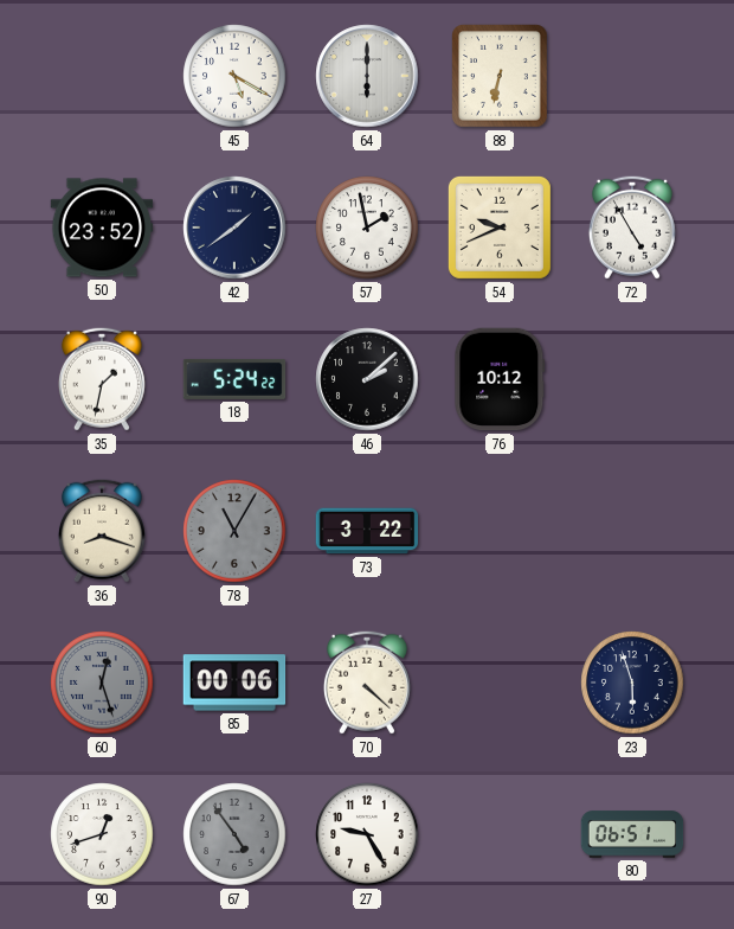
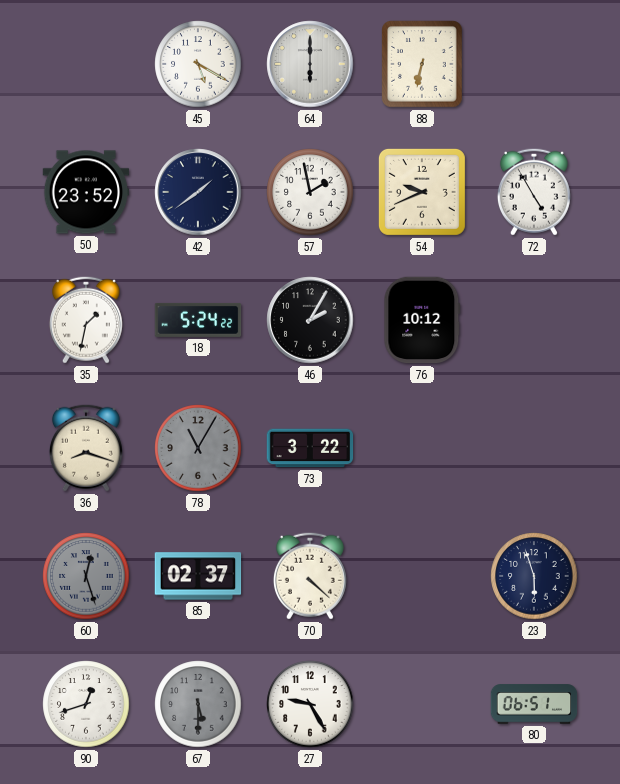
46: 2:08 -> 2:05 (310, 320)
85: 00:06 -> 02:37 (198, 576)
67: 4:54 -> 5:30 (198, 704)
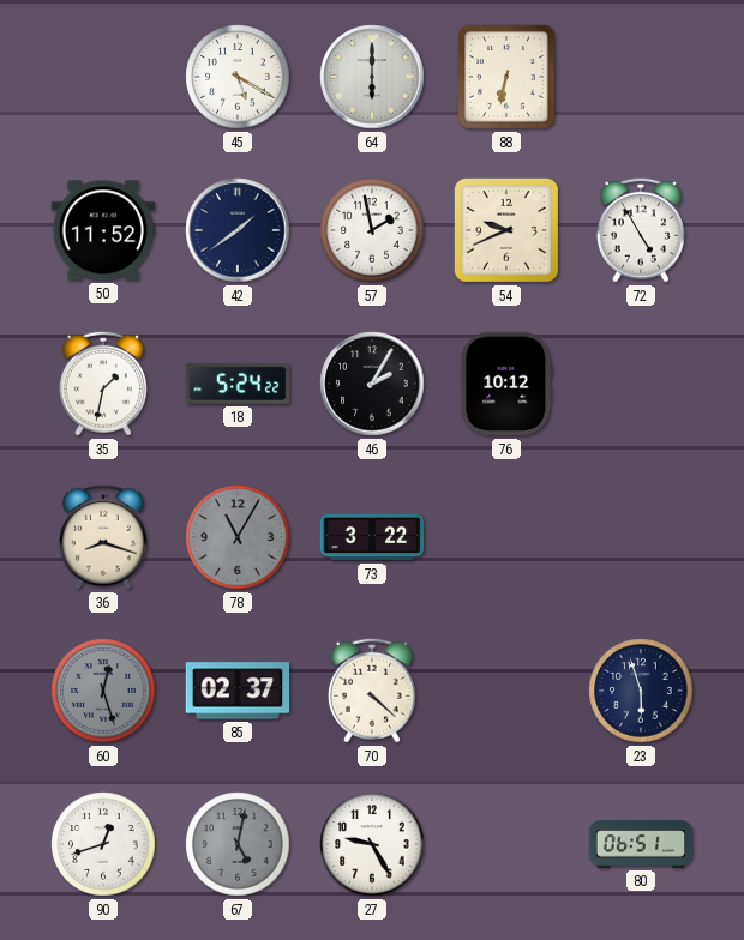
50: 23:52 -> 11:52 (103, 230)
67: 5:30 -> 5:02 (238, 844)
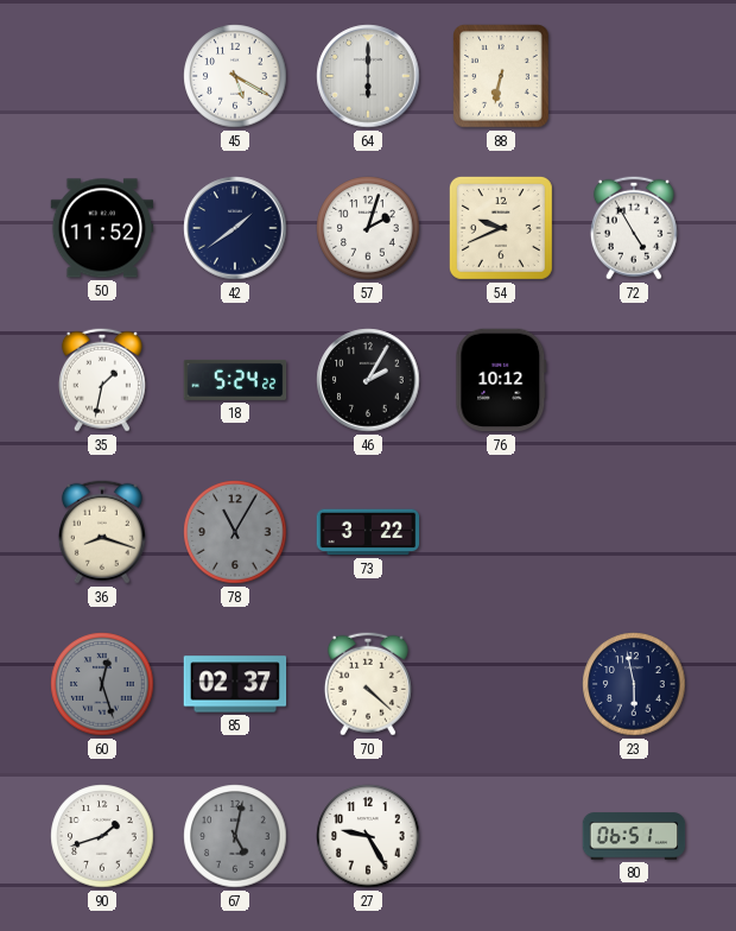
57: 1:58 -> 2:03 (368, 228)
23: 5:57 -> 5:58 (634, 684)
90: 12:42 -> 1:42 (102, 836)
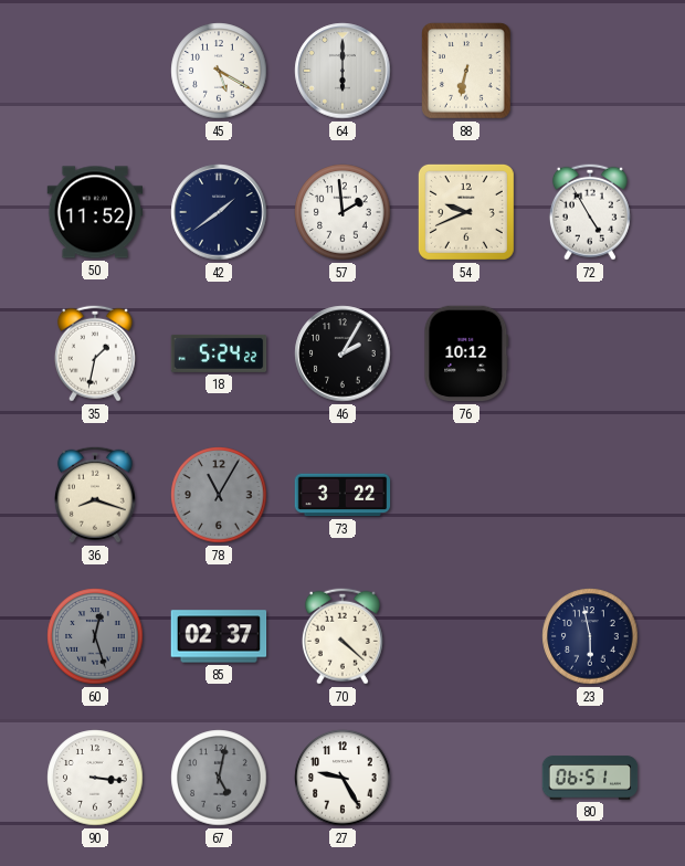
57: 2:03 -> 1:59 (342, 212)
90: 1:42 -> 3:16 (95, 778)
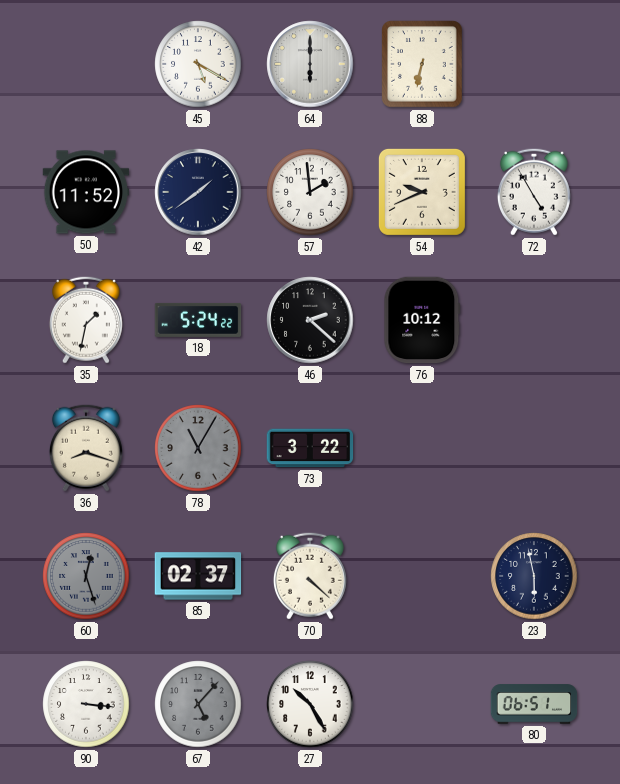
46: 2:05 -> 2:22 (310, 320)
67: 5:02 -> 5:07 (198, 704)
27: 9:25 -> 10:25 (310, 704)
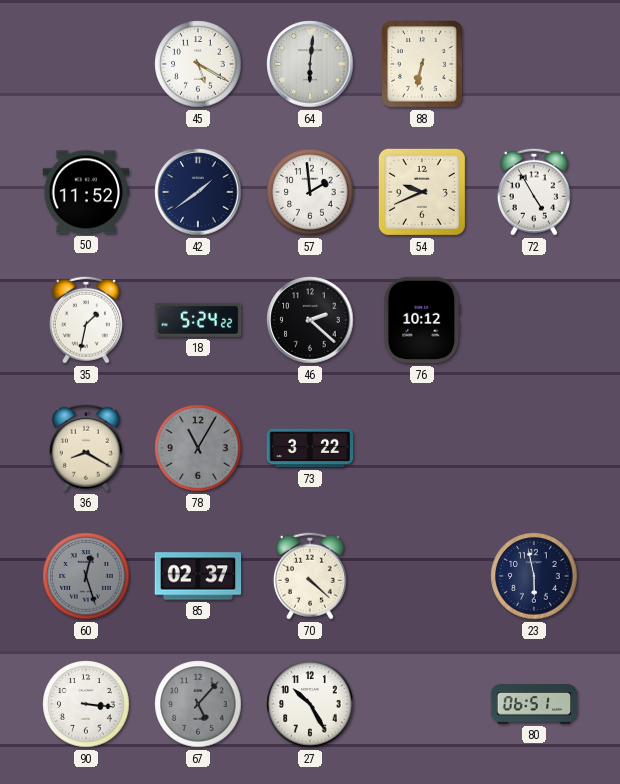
64: 6:00 -> 6:01 (310, 64)
36: 8:18 -> 8:20 (86, 448)
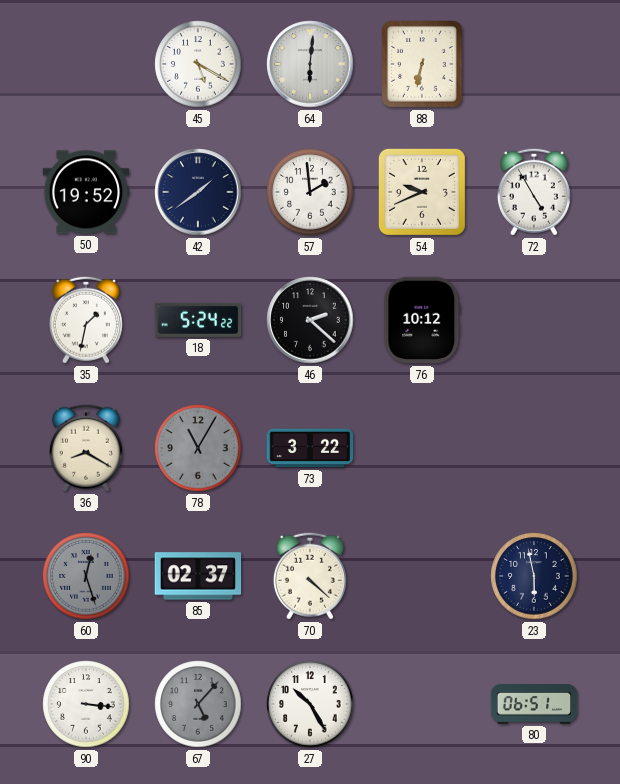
50: 11:52 -> 19:52 (86, 192)
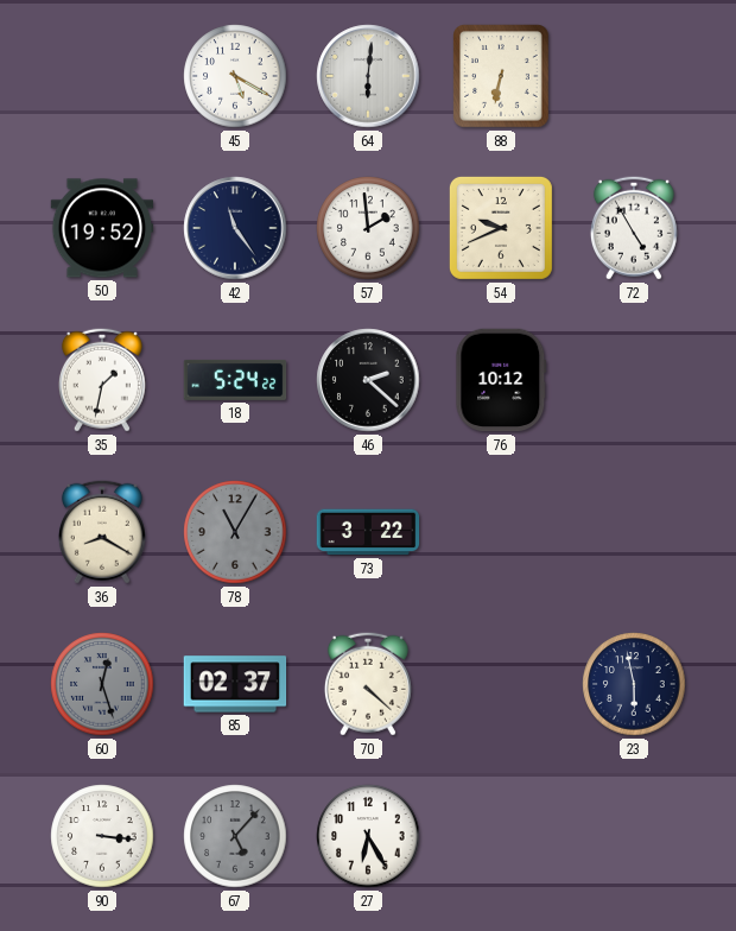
42: 1:39 -> 11:24 (235, 228)
27: 10:25 -> 6:25 (368, 836)
80: 06:51 -> none (534, 704)
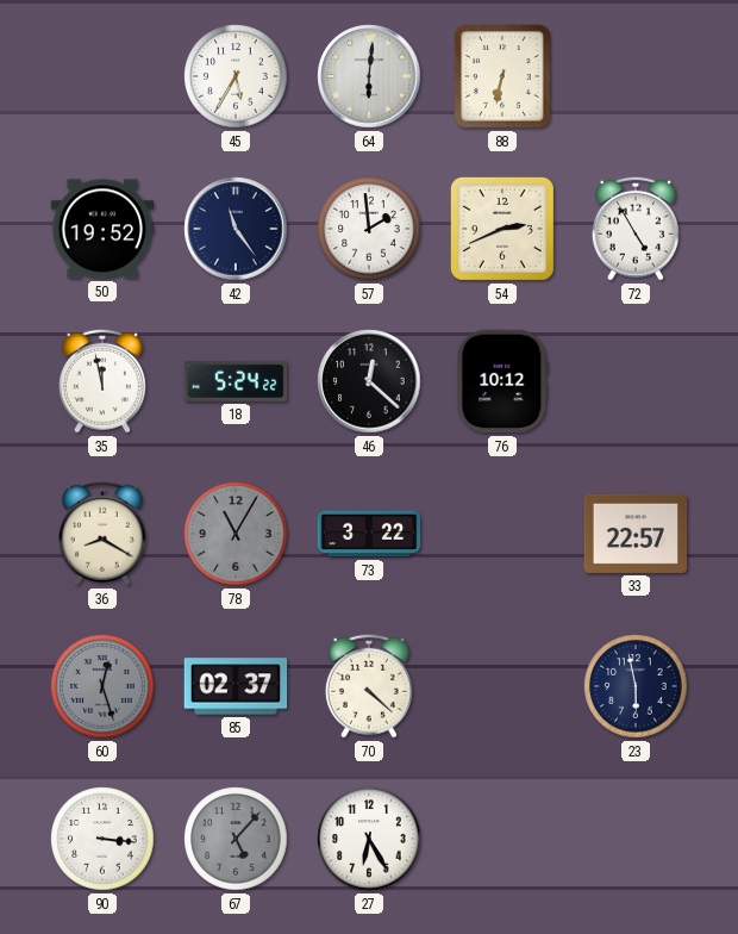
45: 5:20 -> 5:35 (236, 76)
54: 9:41 -> 2:41 (502, 229)
35: 1:32 -> 11:58 (102, 381)
46: 2:22 -> 12:22 (369, 381)
33: none -> 22:57 (636, 534)
